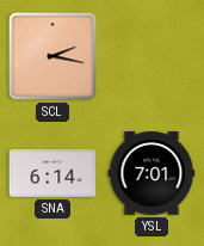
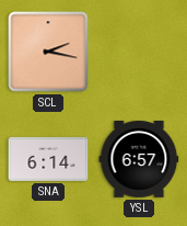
YSL: 7:01 -> 6:57 (139, 160)
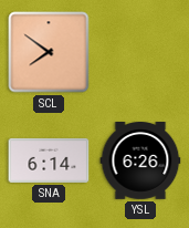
SCL: 2:17 -> 7:51 (49, 52)
YSL: 6:57 -> 6:26 (140, 162)
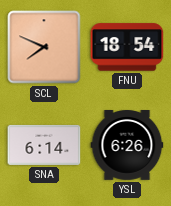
SCL: 7:51 -> 7:49 (44, 47)
FNU: none -> 18:54 (127, 47)
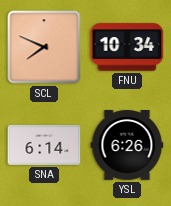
FNU: 18:54 -> 10:34 (127, 47)
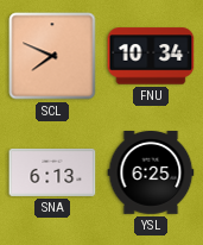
SNA: 6:14 -> 6:13 (52, 172)
YSL: 6:26 -> 6:25 (151, 174)
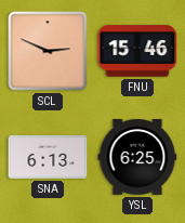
SCL: 7:49 -> 2:49 (48, 51)
FNU: 10:34 -> 15:46 (137, 51)
